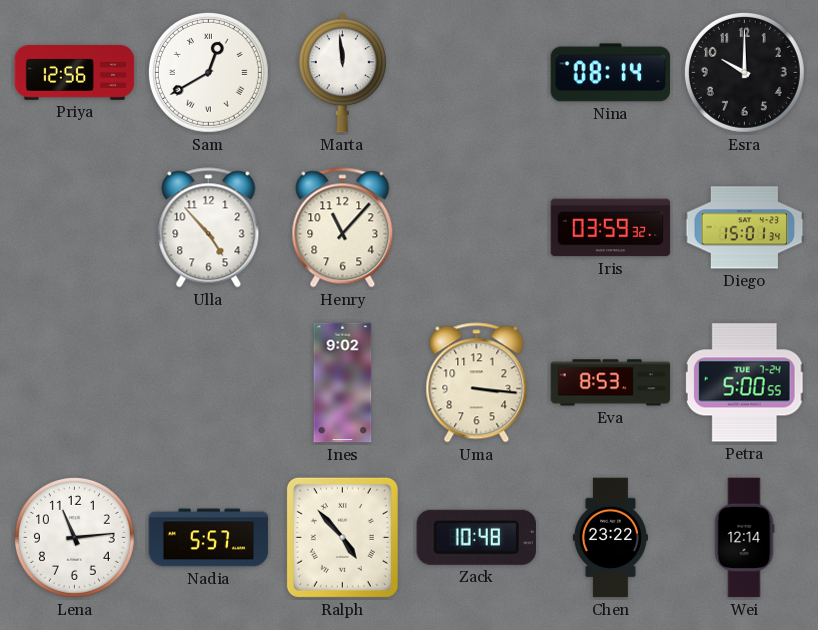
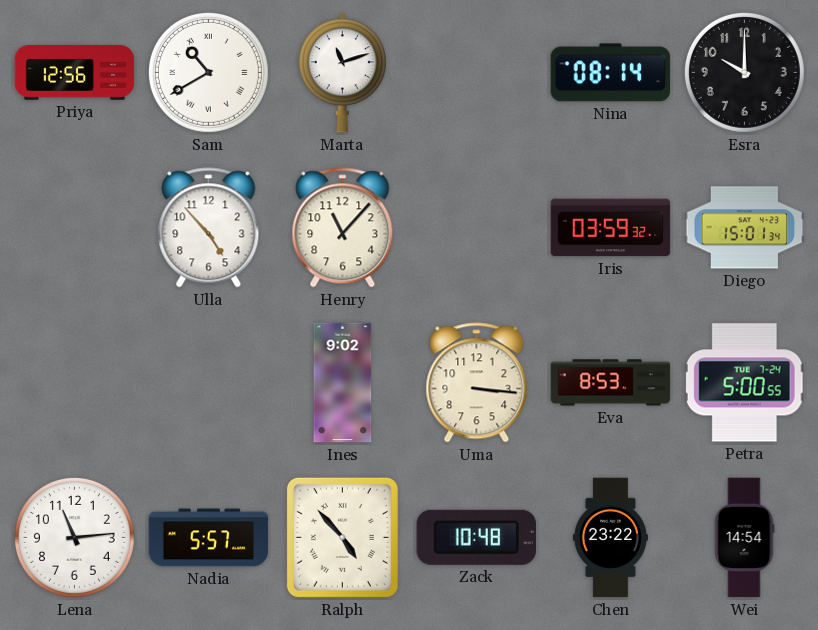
Sam: 12:40 -> 10:40 (208, 72)
Marta: 11:59 -> 11:12 (342, 73)
Wei: 12:14 -> 14:54 (744, 538)
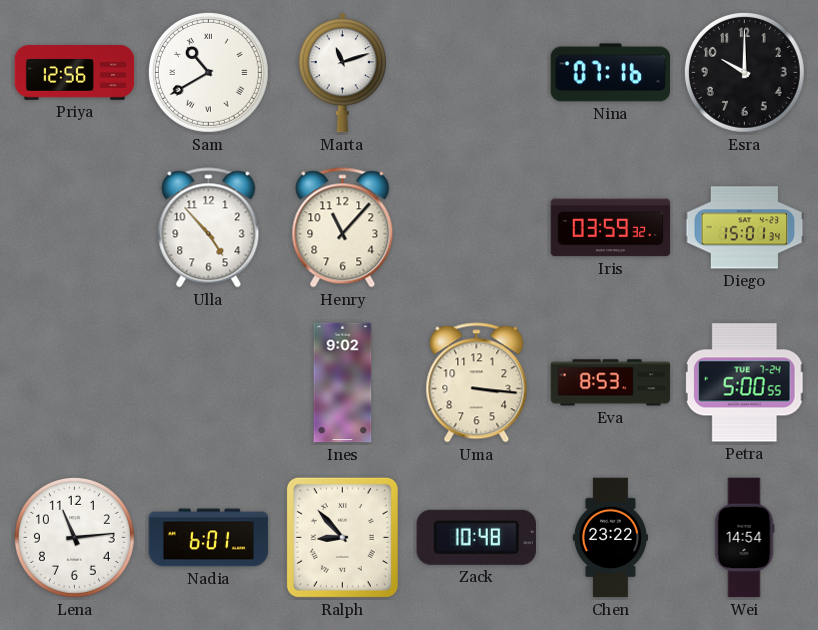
Nina: 08:14 -> 07:16 (611, 73)
Nadia: 5:57 -> 6:01 (209, 538)
Ralph: 4:53 -> 8:53 (342, 537)
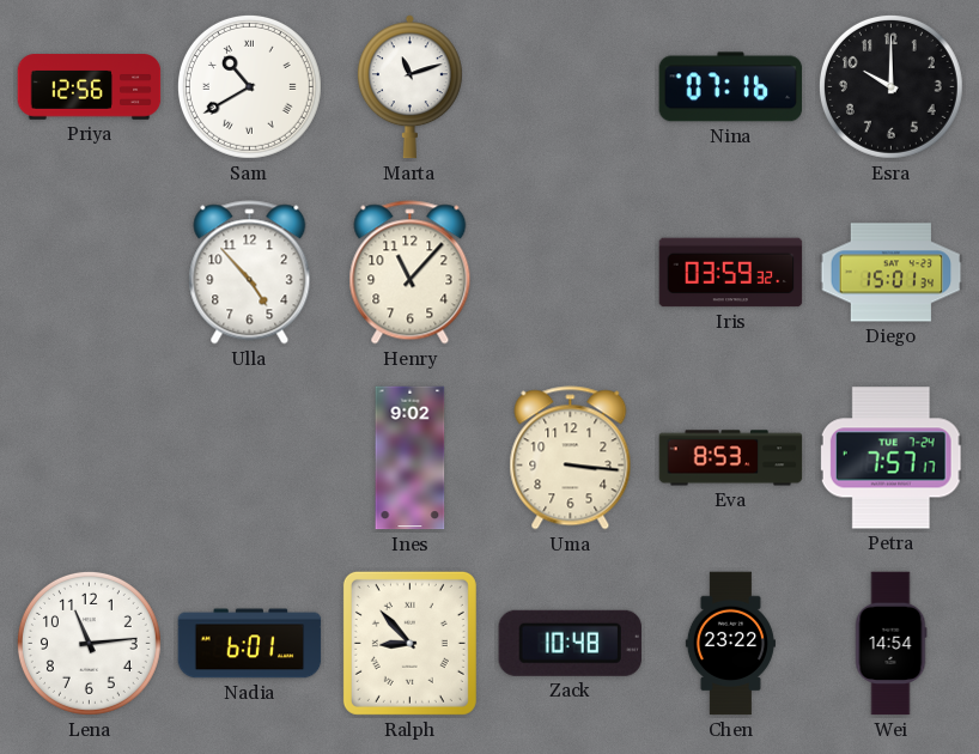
Petra: 5:00 -> 7:57 (890, 458)
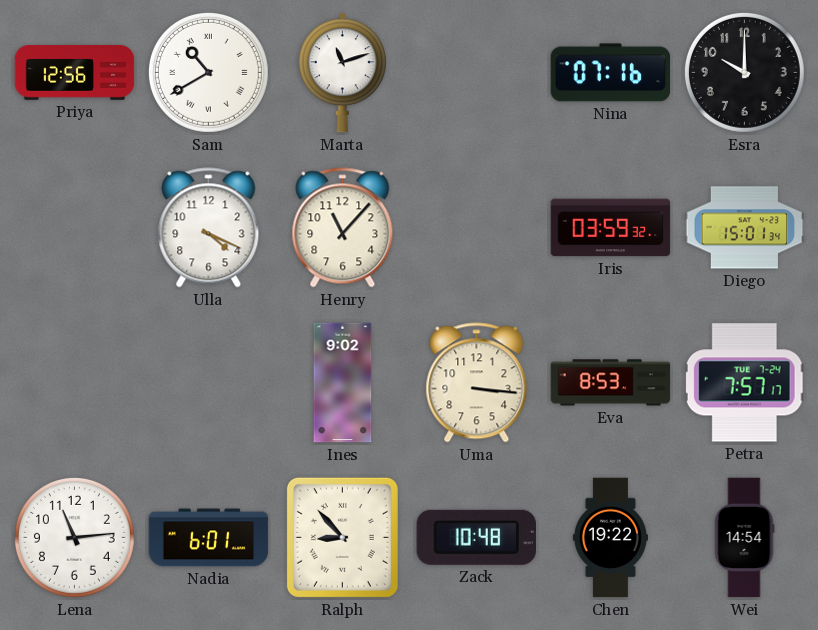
Ulla: 4:53 -> 4:19 (209, 228)
Chen: 23:22 -> 19:22 (610, 538)
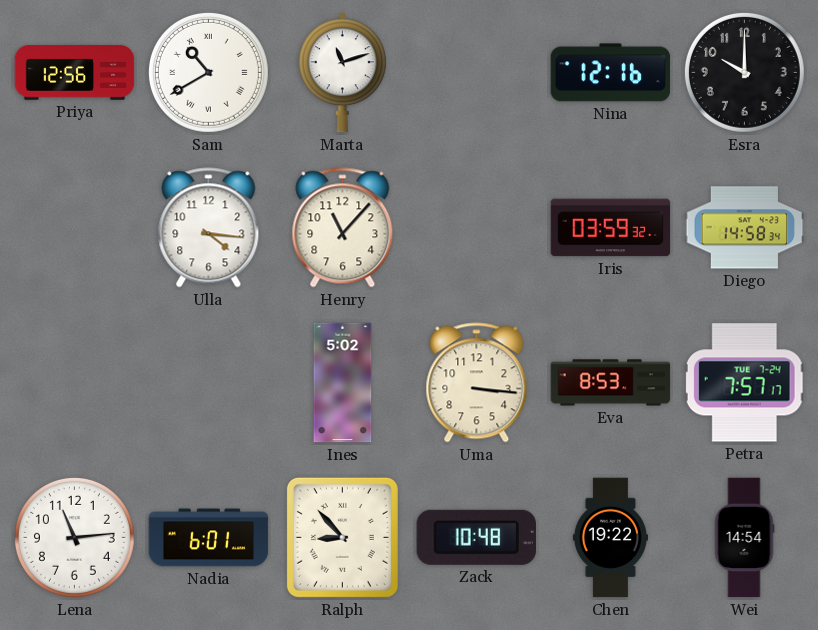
Nina: 07:16 -> 12:16 (611, 73)
Ulla: 4:19 -> 4:16 (209, 228)
Diego: 15:01 -> 14:58 (745, 228)
Ines: 9:02 -> 5:02 (343, 383)
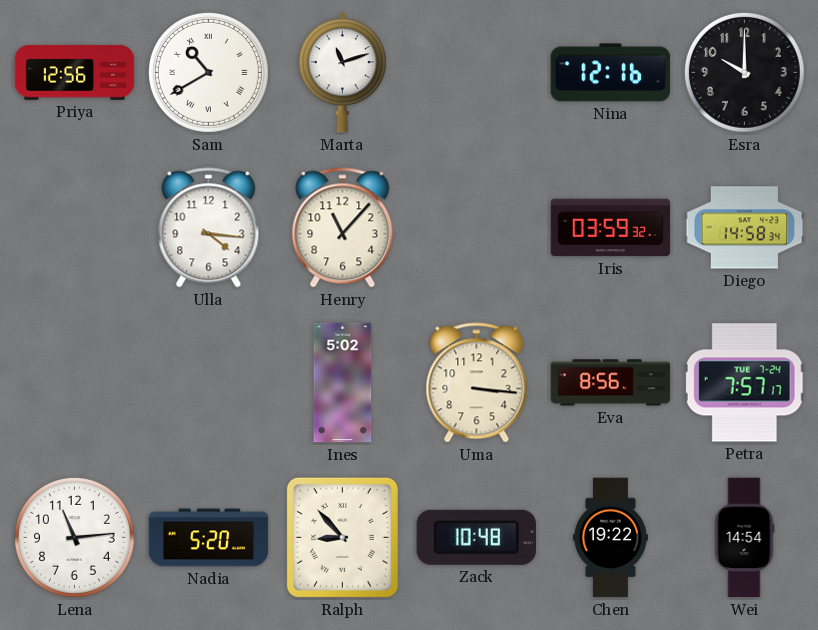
Eva: 8:53 -> 8:56 (611, 383)
Nadia: 6:01 -> 5:20 (209, 538)
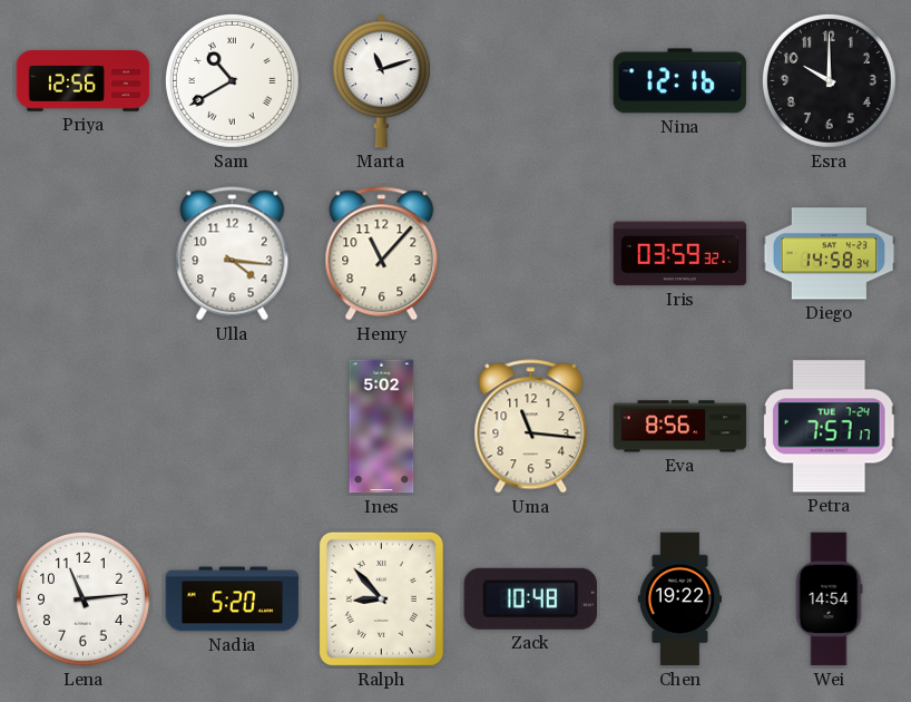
Uma: 3:16 -> 11:16 (531, 427)
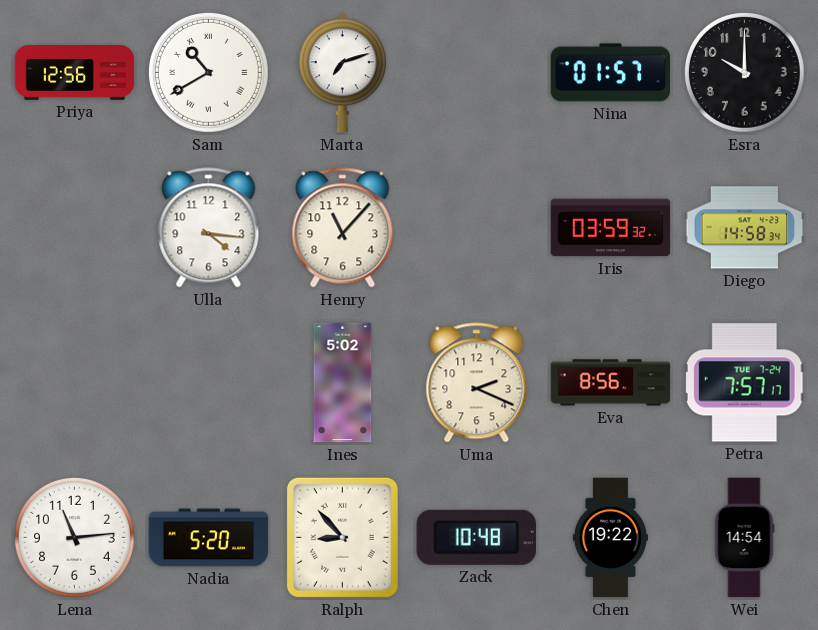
Marta: 11:12 -> 7:12 (342, 73)
Nina: 12:16 -> 01:57 (611, 73)
Uma: 11:16 -> 2:19 (477, 383)
